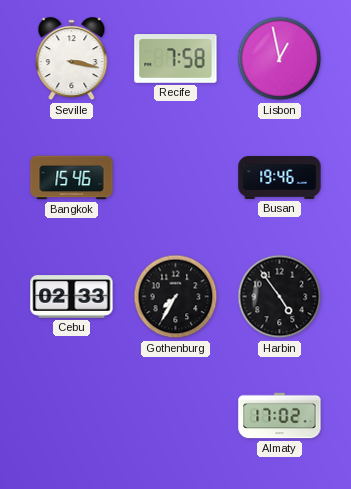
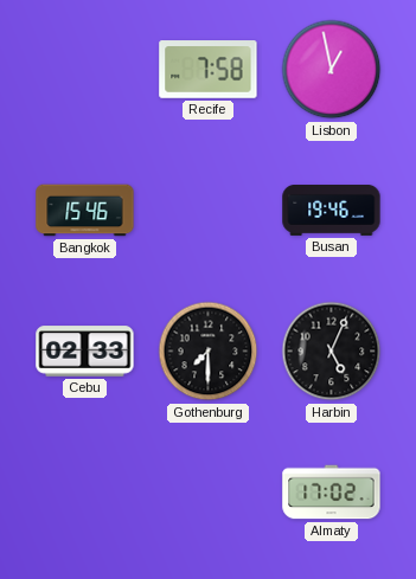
Seville: 3:17 -> none (72, 59)
Gothenburg: 7:35 -> 7:30 (209, 352)
Harbin: 4:54 -> 5:04 (332, 352)
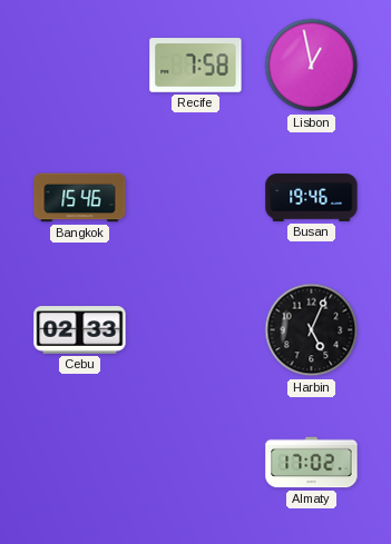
Gothenburg: 7:30 -> none (209, 352)
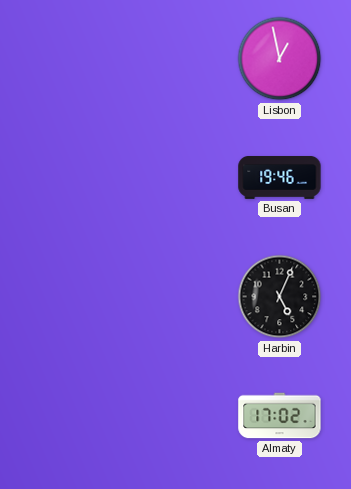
Recife: 7:58 -> none (196, 66)
Bangkok: 15:46 -> none (80, 198)
Cebu: 02:33 -> none (80, 330)
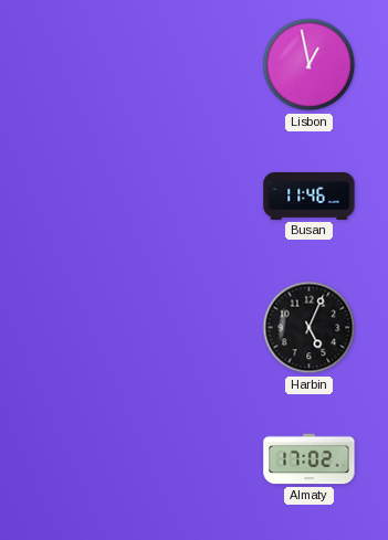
Busan: 19:46 -> 11:46 (310, 197)
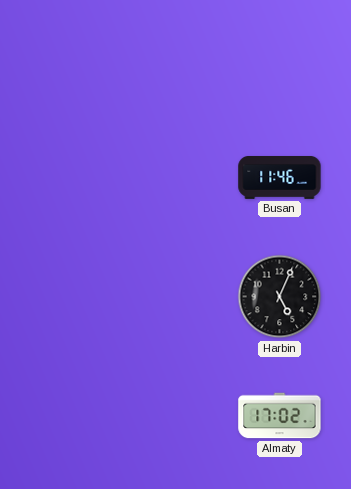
Lisbon: 12:58 -> none (310, 65)
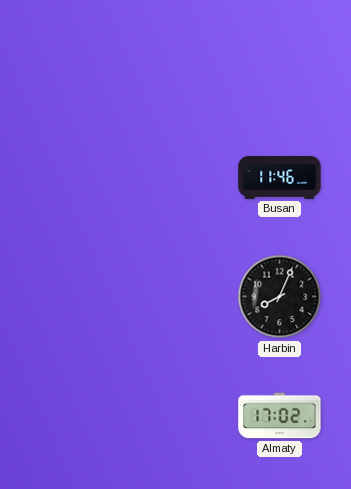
Harbin: 5:04 -> 8:04 (280, 297)
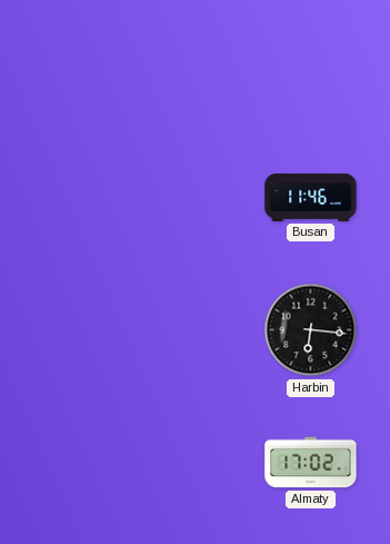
Harbin: 8:04 -> 6:16 (311, 330)
